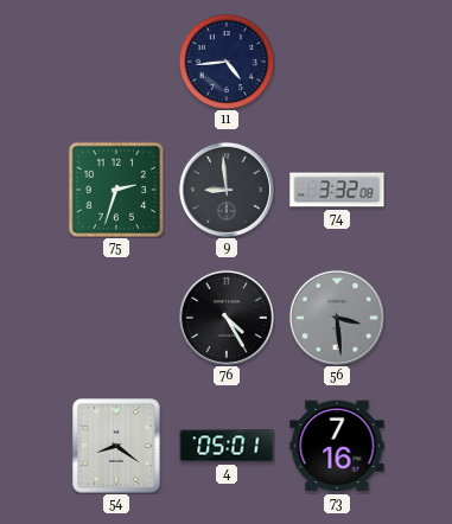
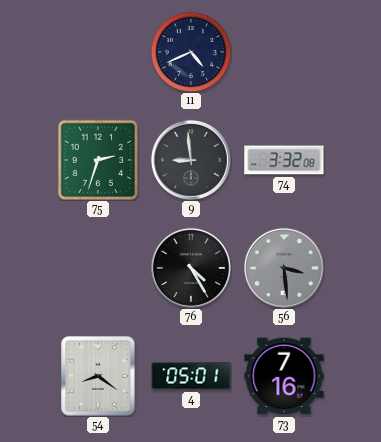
11: 4:44 -> 4:41 (191, 52)
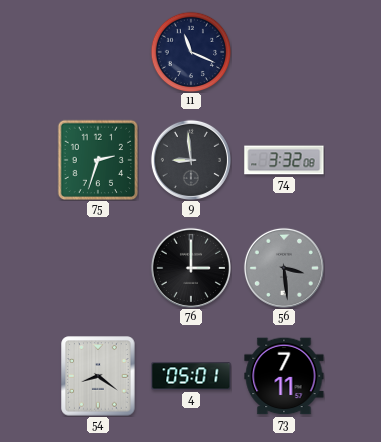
11: 4:41 -> 11:19 (191, 52)
76: 4:25 -> 3:00 (191, 268)
73: 7:16 -> 7:11 (284, 376)
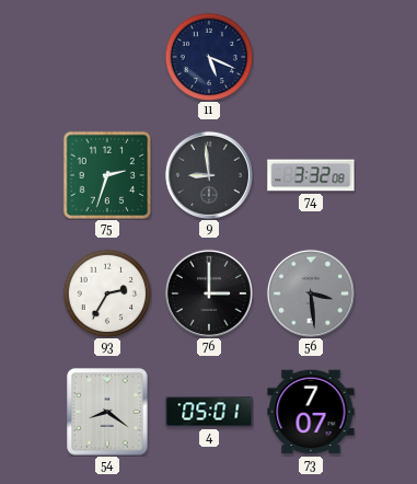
11: 11:19 -> 5:19 (209, 57)
93: none -> 2:35 (107, 293)
73: 7:11 -> 7:07 (311, 412)
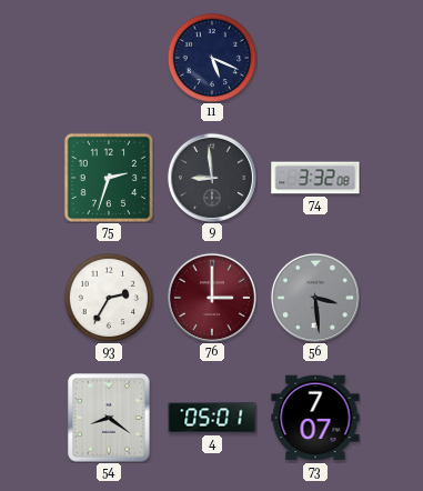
76 dial: black -> burgundy (212, 298)
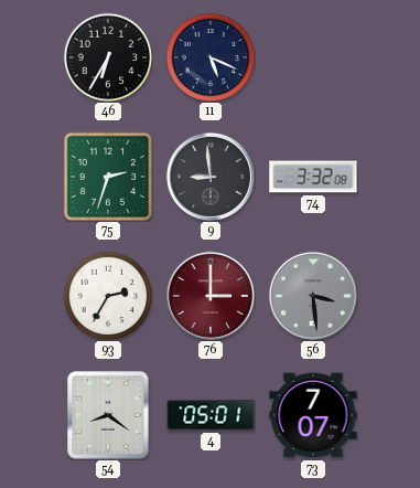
46: none -> 6:35 (108, 57)
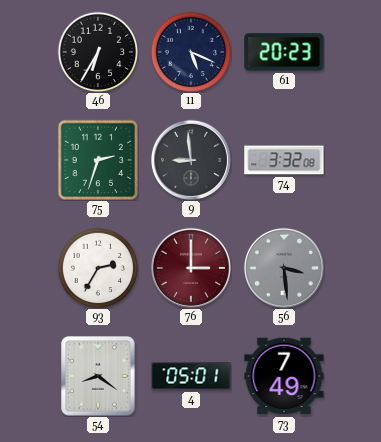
61: none -> 20:23 (284, 52)
73: 7:07 -> 7:49 (284, 376)
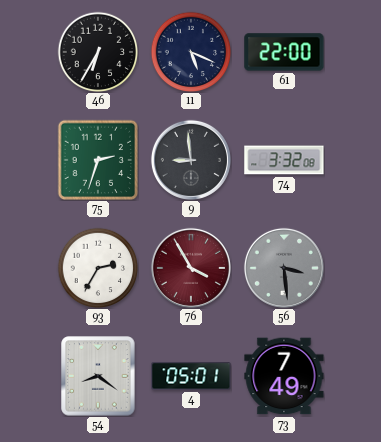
61: 20:23 -> 22:00 (284, 52)
76: 3:00 -> 3:55 (191, 268)
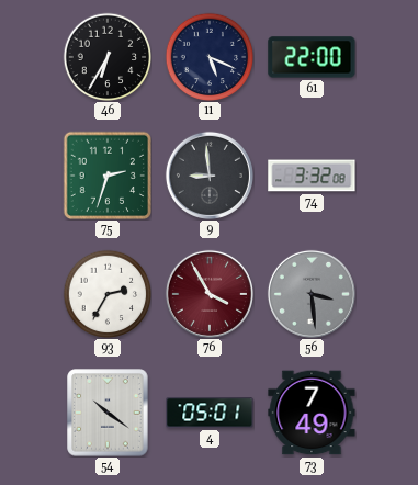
54: 8:21 -> 10:21 (108, 413)
